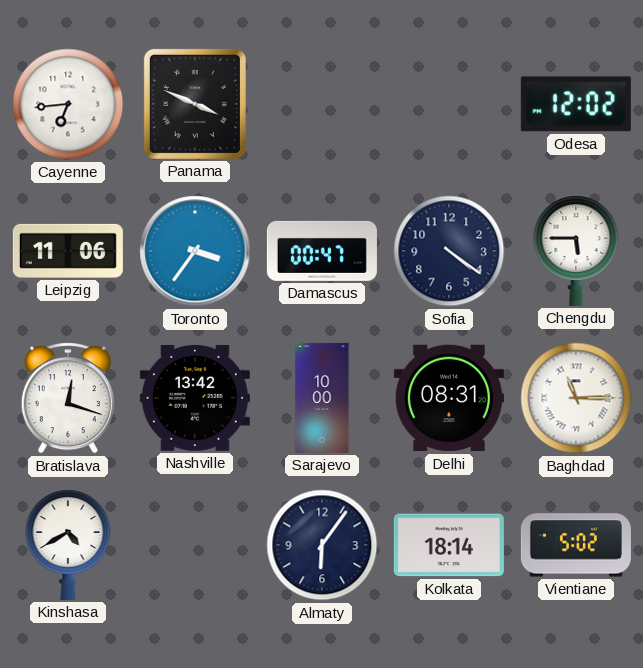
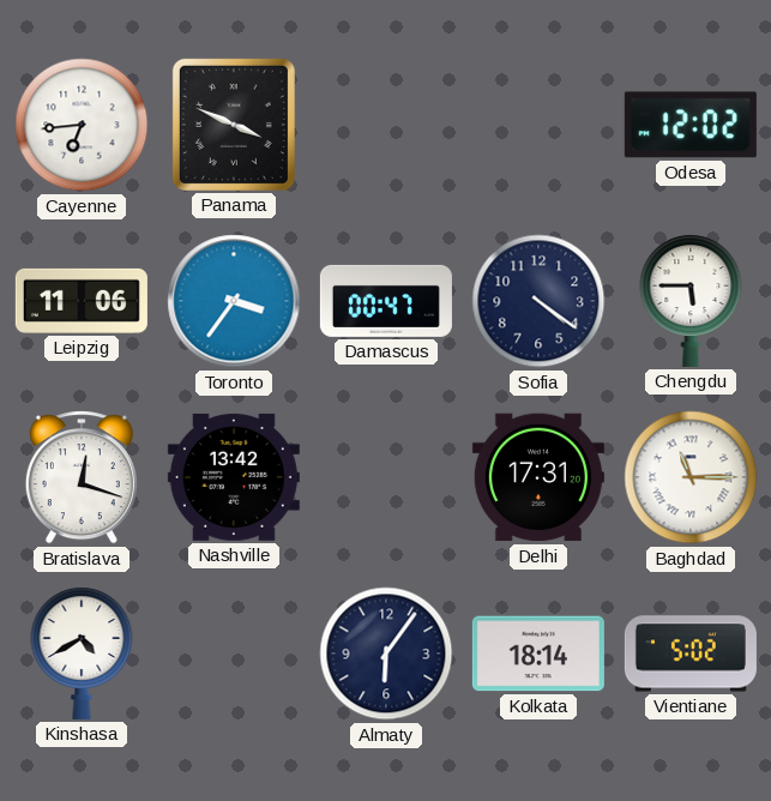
Sarajevo: 10:00 -> none (322, 398)
Delhi: 08:31 -> 17:31 (538, 477)
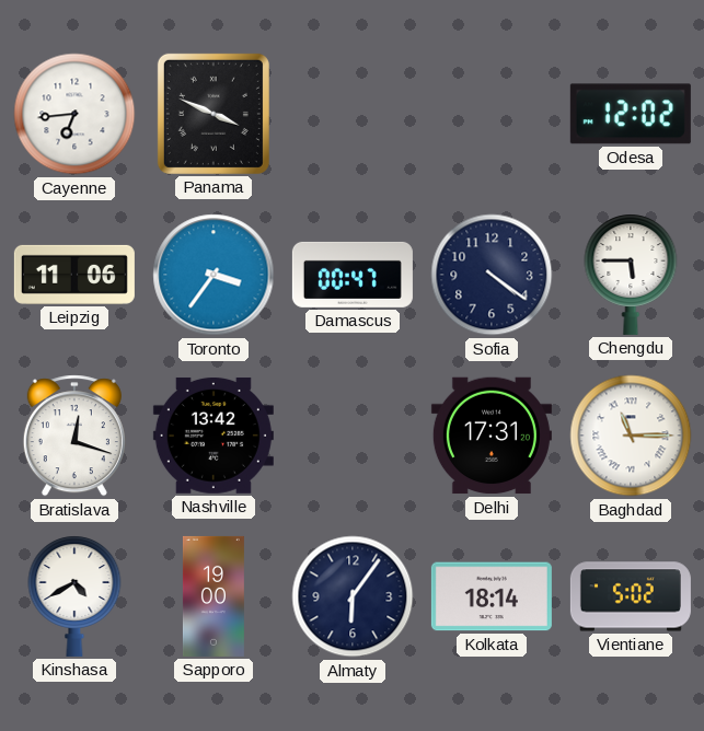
Sapporo: none -> 19:00 (213, 596)
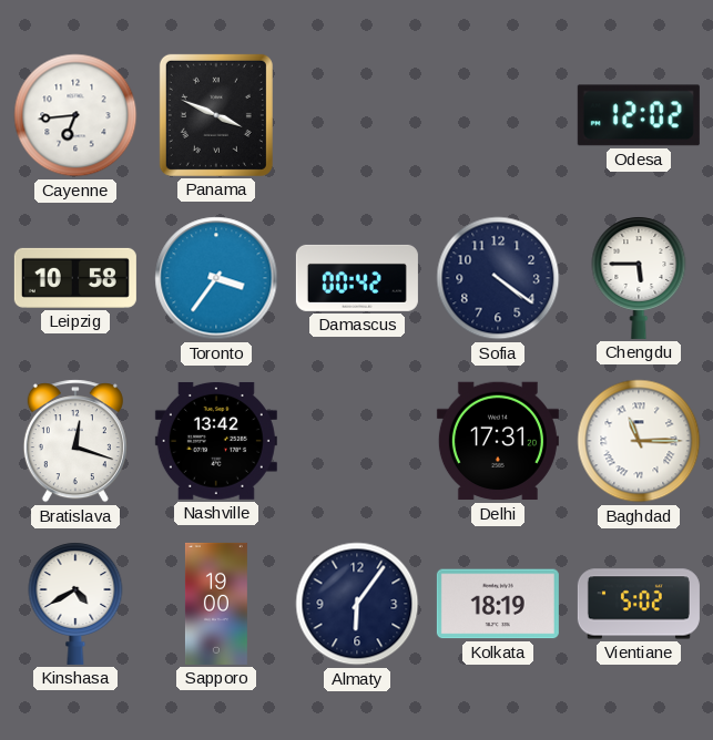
Leipzig: 11:06 -> 10:58 (75, 278)
Damascus: 00:47 -> 00:42 (357, 278)
Kolkata: 18:14 -> 18:19 (498, 604)
